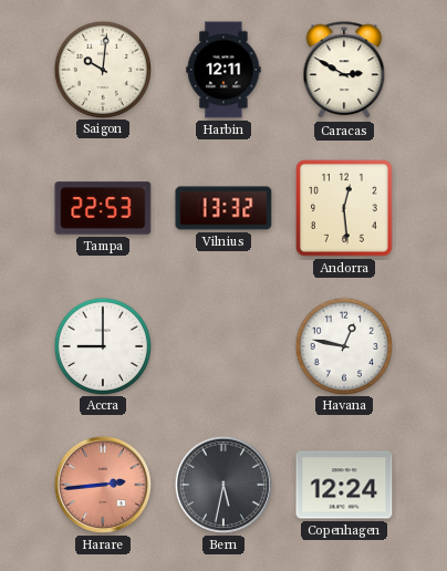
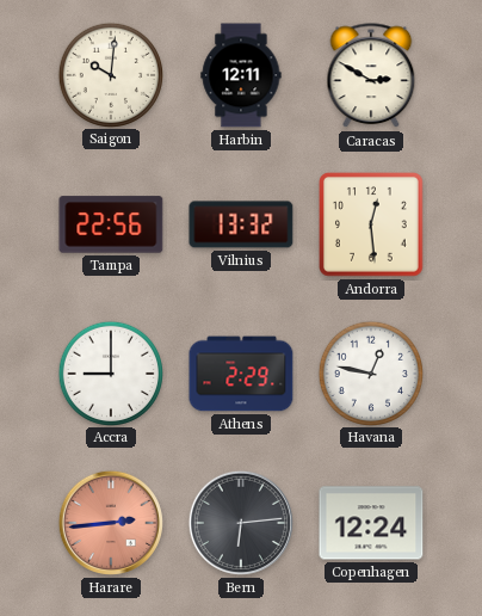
Tampa: 22:53 -> 22:56 (111, 224)
Athens: none -> 2:29 (241, 374)
Bern: 5:32 -> 6:14 (241, 523)
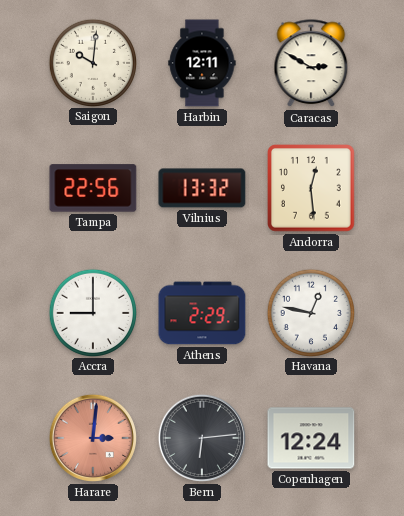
Harare: 2:44 -> 3:01 (93, 438)
